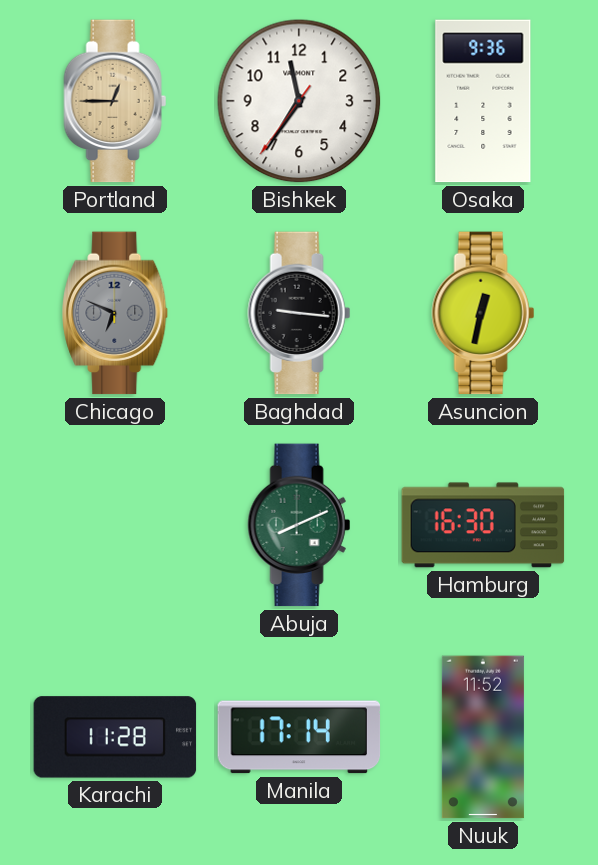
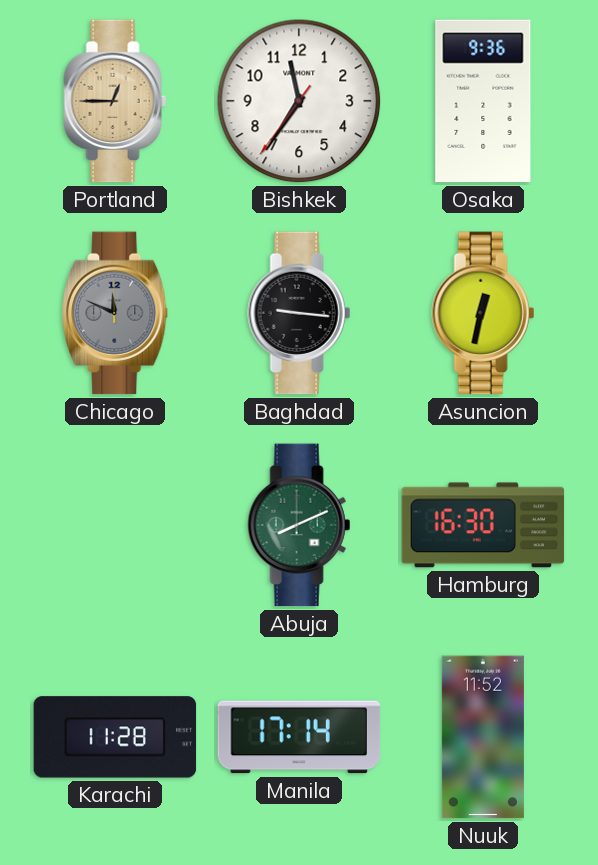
Chicago: 6:49 -> 11:49 (116, 313)
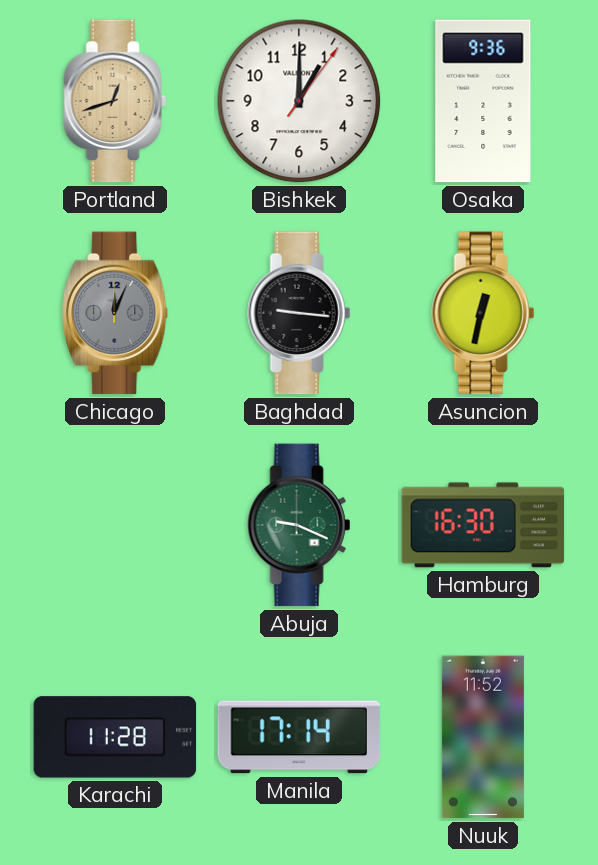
Portland: 12:45 -> 12:42 (115, 101)
Bishkek: 11:35 -> 1:00 (299, 101)
Chicago: 11:49 -> 12:04 (116, 313)
Abuja: 8:11 -> 9:19 (299, 525)
